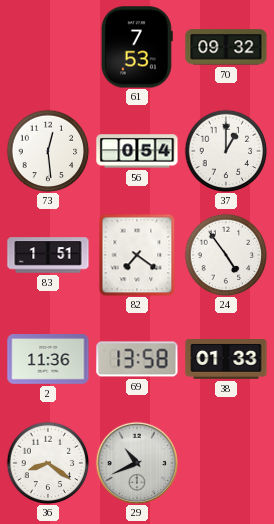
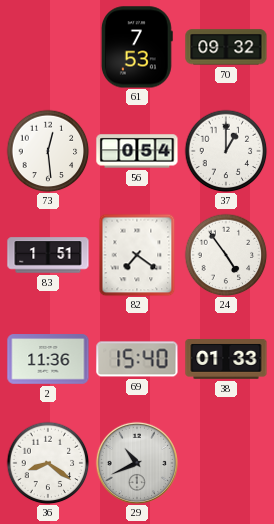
69: 13:58 -> 15:40 (137, 359)
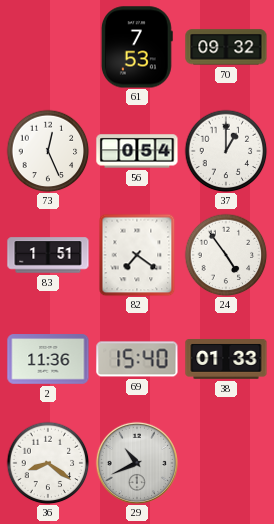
73: 12:29 -> 12:26 (48, 151)
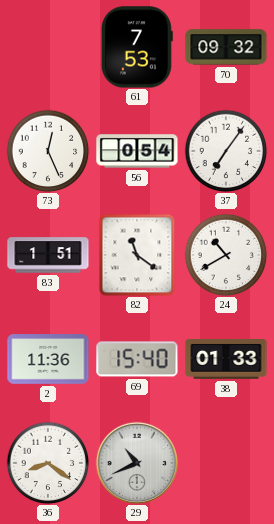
37: 1:00 -> 7:06 (226, 151)
82: 7:21 -> 11:21 (137, 255)
24: 4:54 -> 10:40 (226, 255)
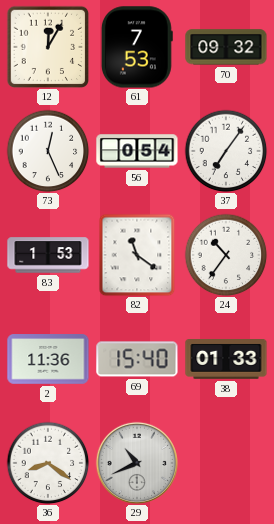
12: none -> 12:05 (48, 47)
83: 1:51 -> 1:53 (48, 255)
24: 10:40 -> 10:36 (226, 255)
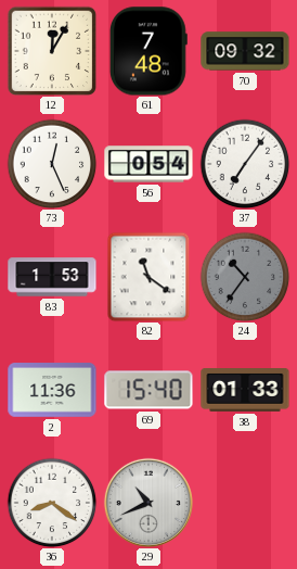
61: 7:53 -> 7:48 (148, 51)
24 dial: white -> grey (245, 277)
